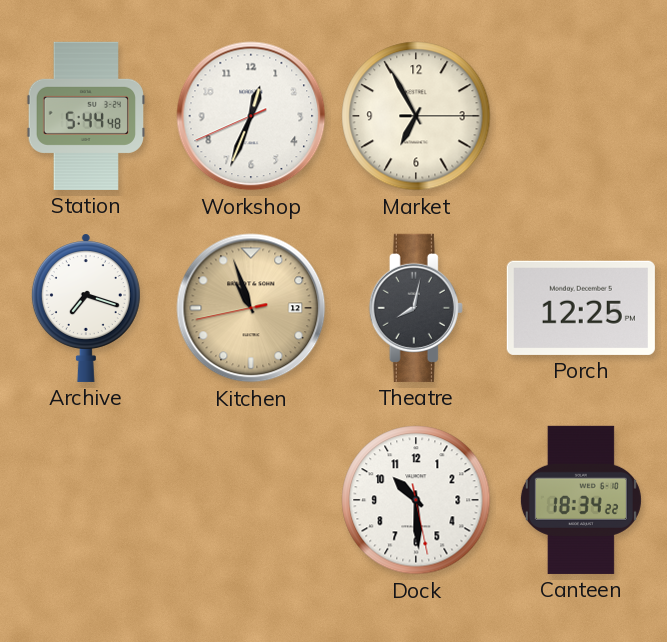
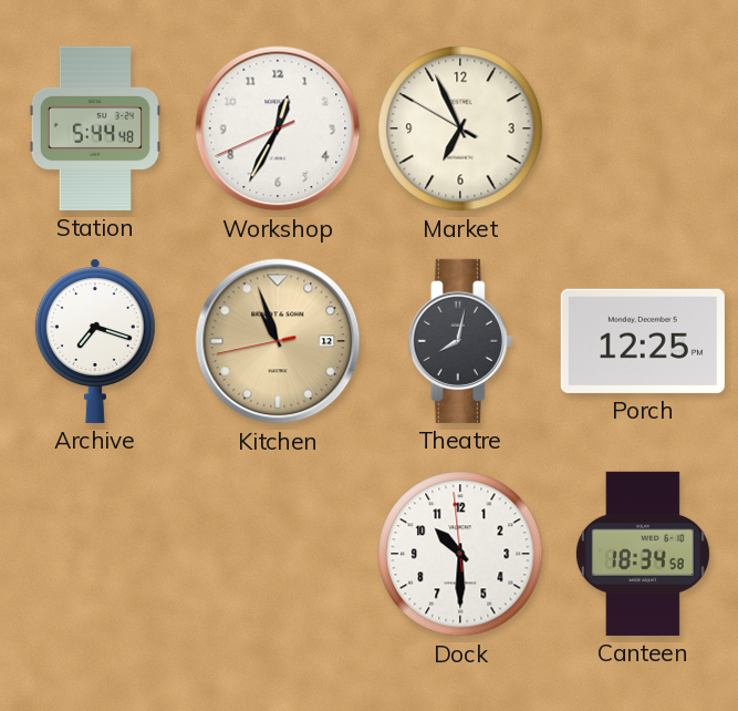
Workshop: 12:33 -> 12:34 (278, 128)
Market: 6:55:15 -> 6:55:50 (460, 128)
Dock: 10:29:28 -> 10:29:59 (460, 554)
Canteen: 18:34:22 -> 18:34:58 (643, 554)
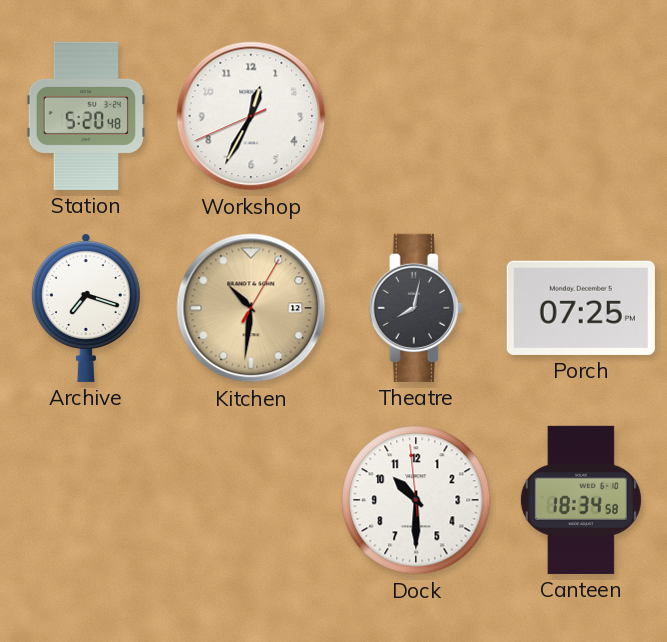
Station: 5:44 -> 5:20 (86, 116)
Market: 6:55 -> none (460, 128)
Kitchen: 10:56 -> 10:31 (251, 308)
Porch: 12:25 -> 07:25 (581, 308)
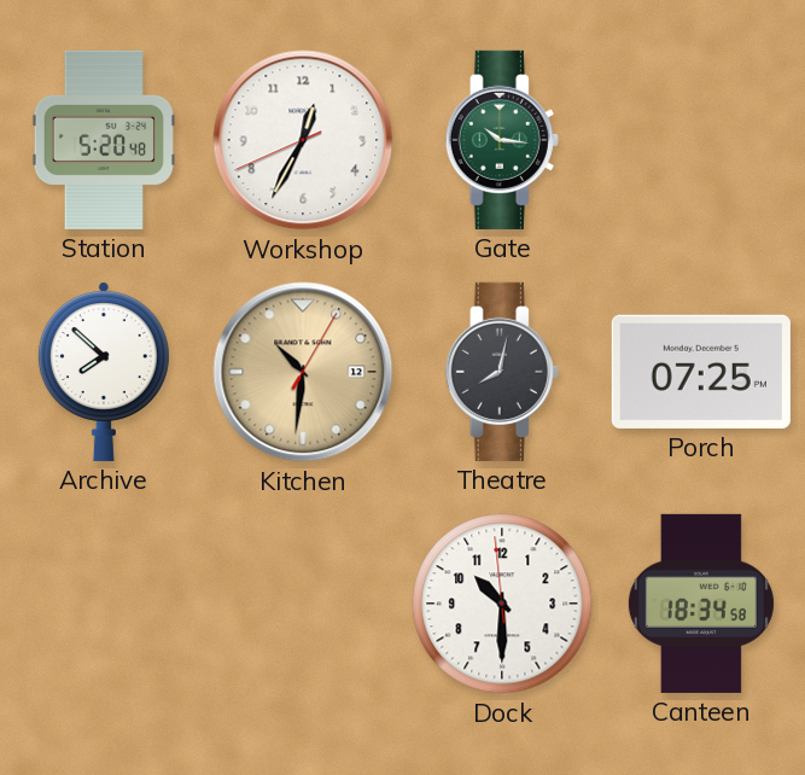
Gate: none -> 10:16 (502, 140)
Archive: 7:18 -> 7:52 (104, 372)
